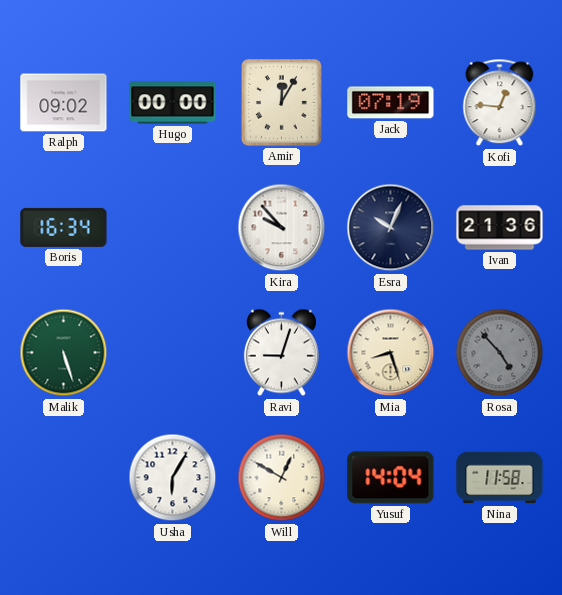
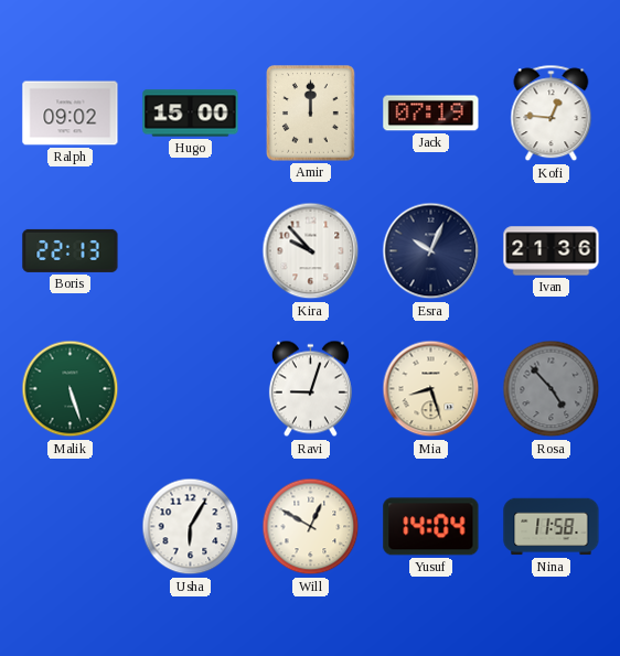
Hugo: 00:00 -> 15:00 (191, 114)
Amir: 12:05 -> 12:00 (311, 114)
Boris: 16:34 -> 22:13 (71, 250)
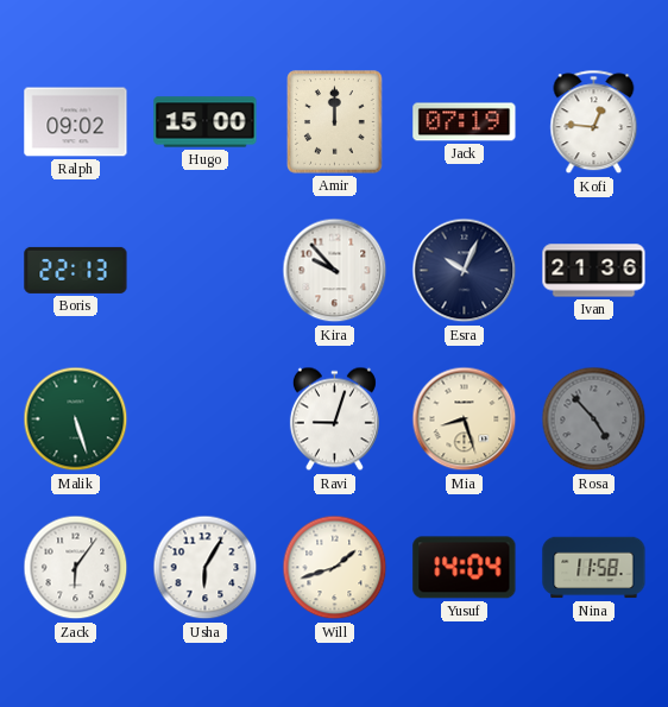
Zack: none -> 6:06 (76, 568)
Will: 12:50 -> 1:42 (335, 568)
